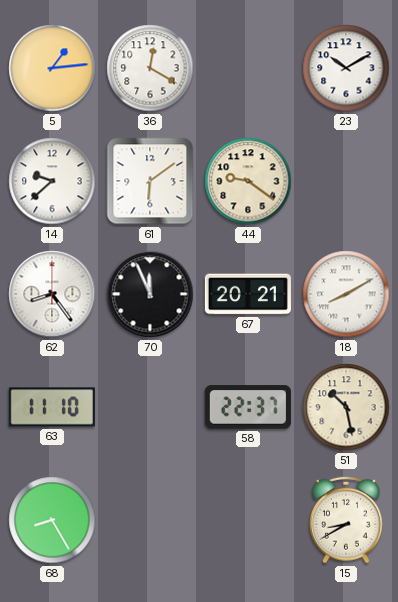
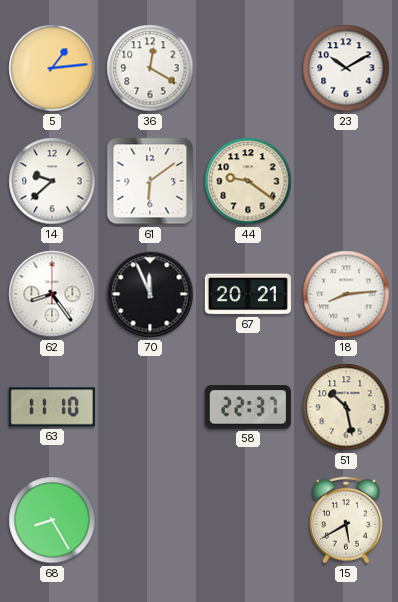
18: 8:10 -> 8:14 (346, 294)
15: 8:40 -> 5:40 (347, 520)
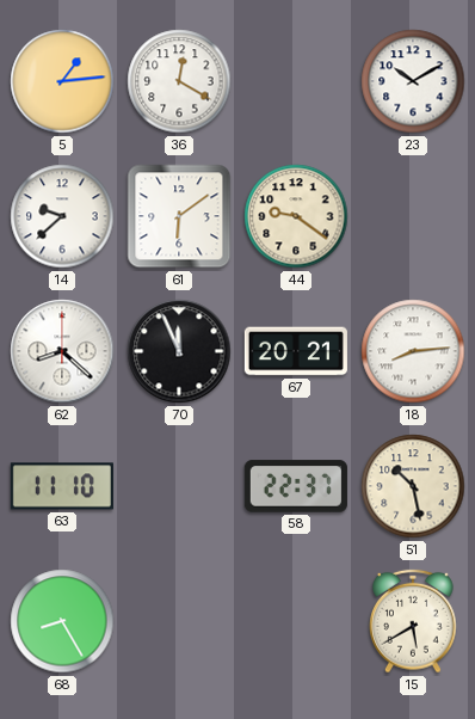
62: 8:24 -> 8:22 (62, 351)
